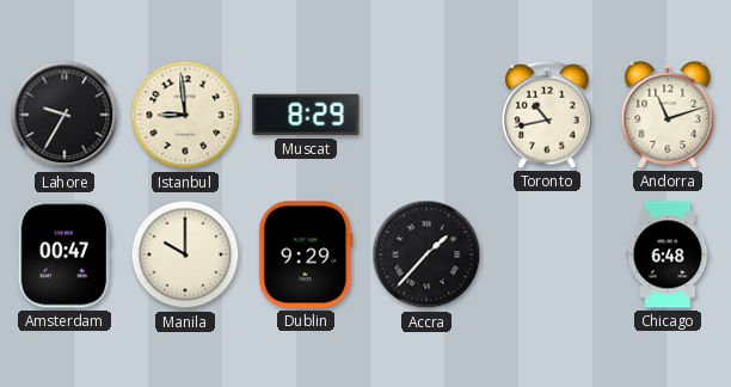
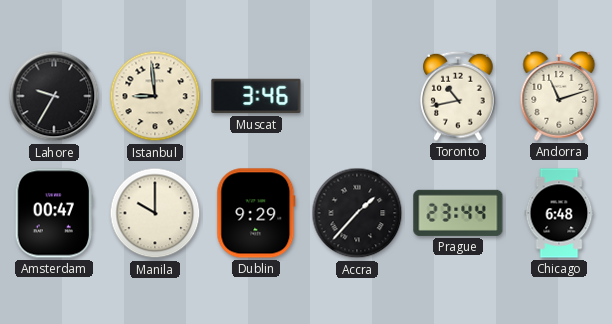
Muscat: 8:29 -> 3:46 (256, 96)
Prague: none -> 23:44 (458, 213)
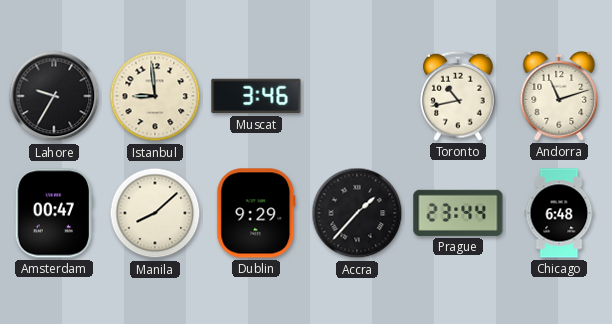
Manila: 10:00 -> 8:08 (155, 213)
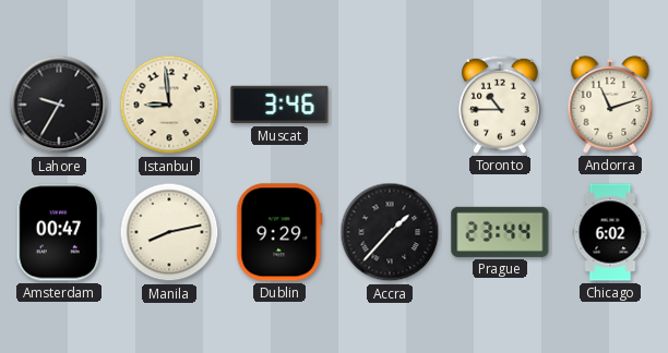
Toronto: 10:43 -> 10:45 (500, 105)
Manila: 8:08 -> 8:13 (169, 232)
Chicago: 6:48 -> 6:02 (610, 232)
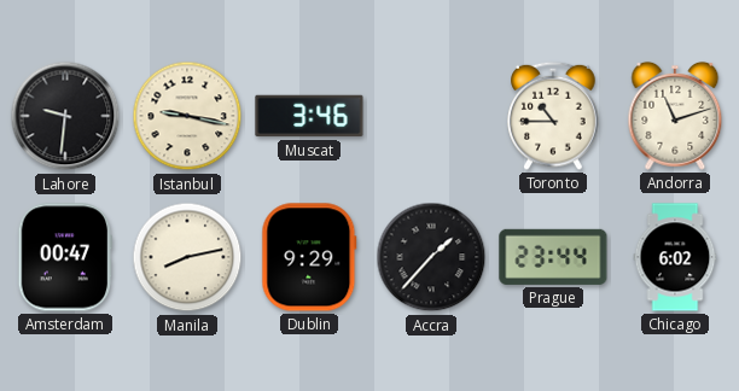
Lahore: 9:35 -> 9:31 (65, 116)
Istanbul: 8:59 -> 9:17 (187, 116)
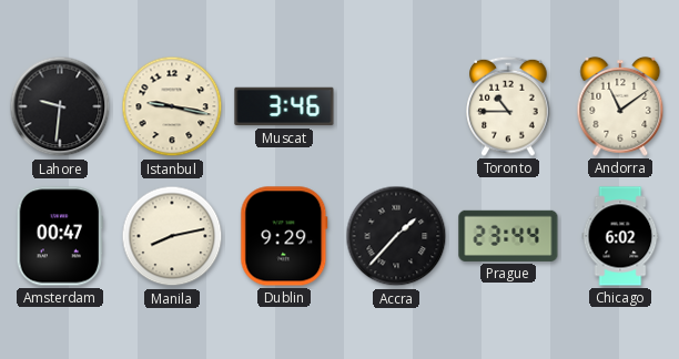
Andorra: 11:12 -> 11:09 (620, 106)
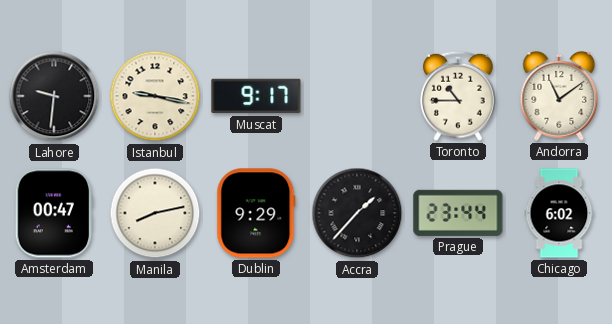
Muscat: 3:46 -> 9:17 (256, 96)
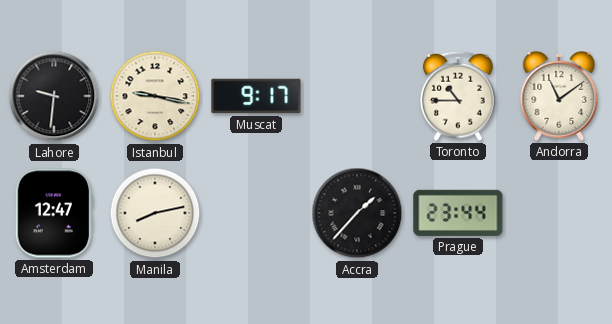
Amsterdam: 00:47 -> 12:47 (54, 213)
Dublin: 9:29 -> none (256, 213)
Chicago: 6:02 -> none (559, 213)
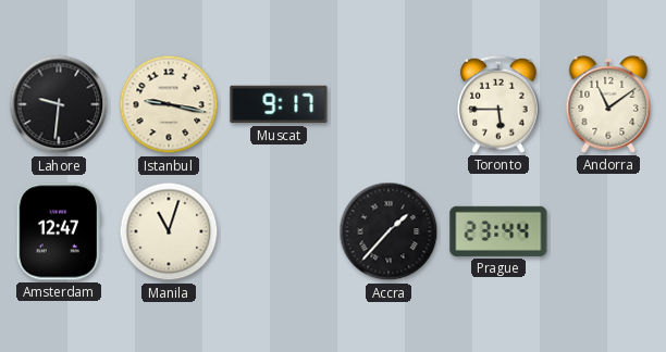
Toronto: 10:45 -> 5:45 (498, 104)
Manila: 8:13 -> 11:03 (169, 231)
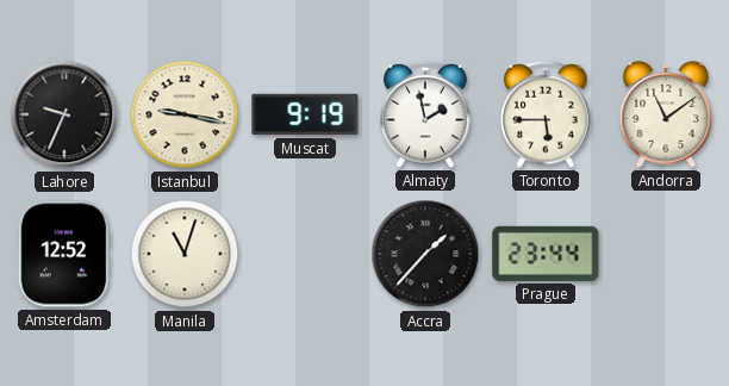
Lahore: 9:31 -> 9:34 (64, 114)
Muscat: 9:17 -> 9:19 (305, 114)
Almaty: none -> 1:58 (425, 114)
Amsterdam: 12:47 -> 12:52 (64, 254)
